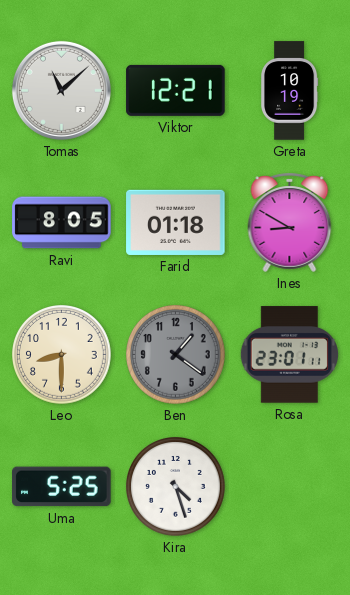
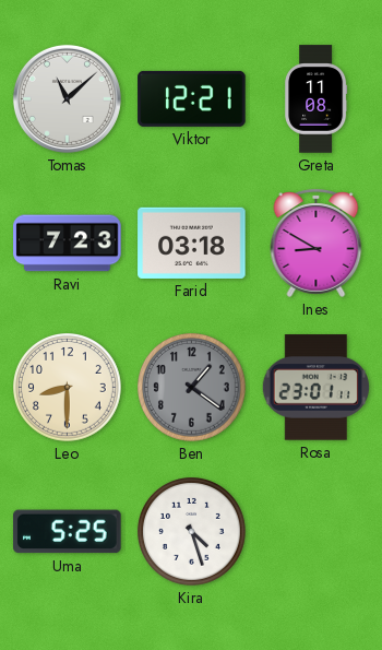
Greta: 10:19 -> 11:08 (317, 99)
Ravi: 8:05 -> 7:23 (68, 244)
Farid: 01:18 -> 03:18 (192, 243)
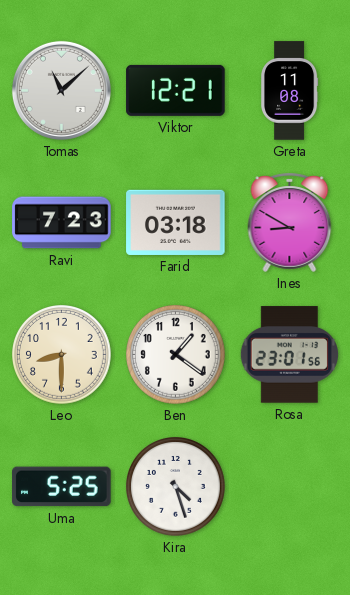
Ben dial: grey -> white (176, 355)
Rosa: 23:01:11 -> 23:01:56 (289, 355)
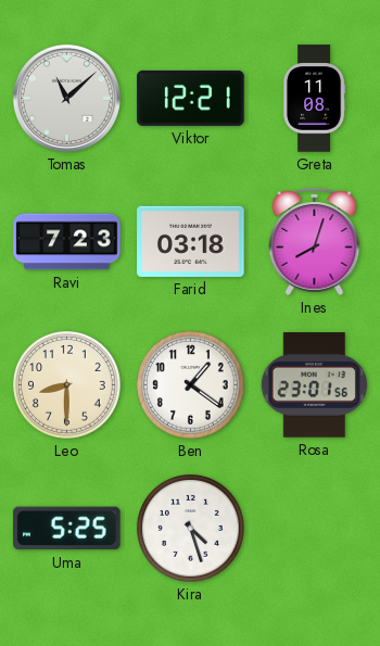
Ines: 8:50 -> 8:03 (315, 241)
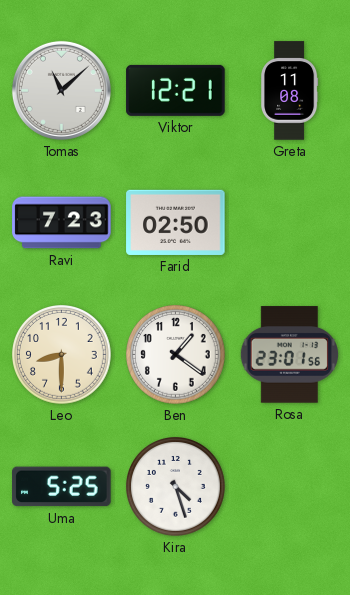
Farid: 03:18 -> 02:50 (176, 222)
Ines: 8:03 -> none (315, 241)
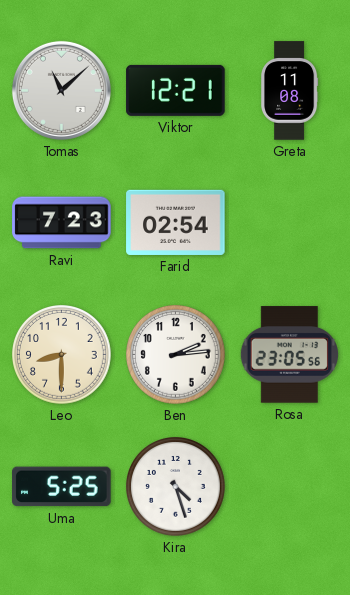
Farid: 02:50 -> 02:54 (176, 222)
Ben: 1:21 -> 2:14 (176, 355)
Rosa: 23:01 -> 23:05 (289, 355)
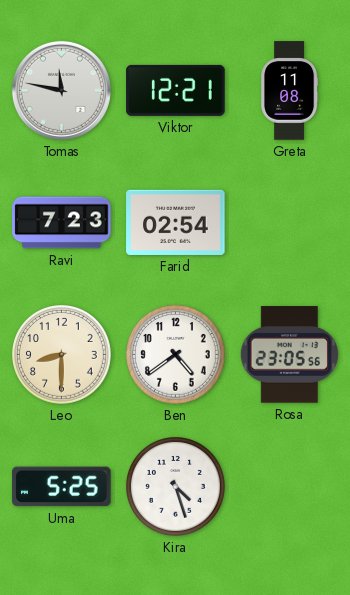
Tomas: 11:08 -> 11:47 (61, 90)
Ben: 2:14 -> 4:39 (176, 355)
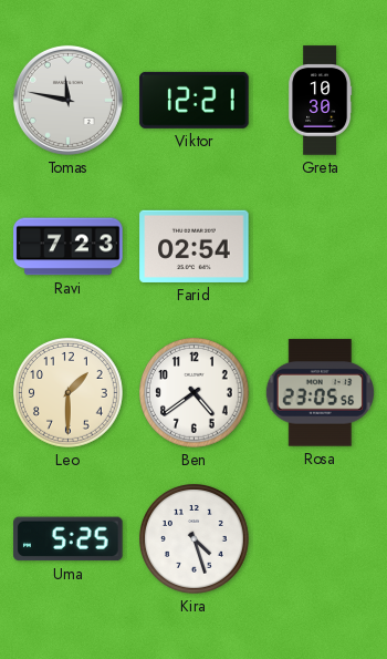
Greta: 11:08 -> 10:30 (321, 101)
Leo: 8:30 -> 1:30 (69, 393)
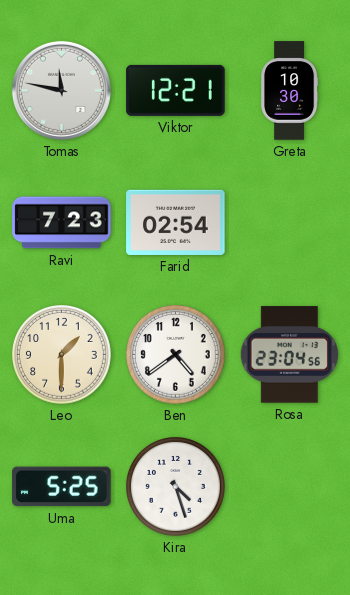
Rosa: 23:05 -> 23:04 (289, 355)
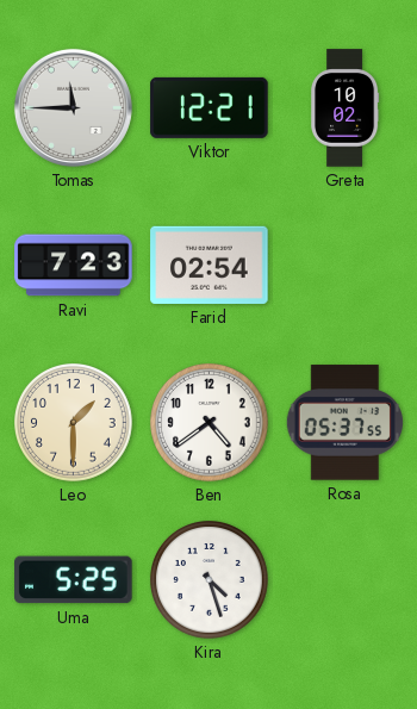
Tomas: 11:47 -> 11:45 (73, 107)
Greta: 10:30 -> 10:02 (346, 108)
Rosa: 23:04 -> 05:37 (344, 423)
